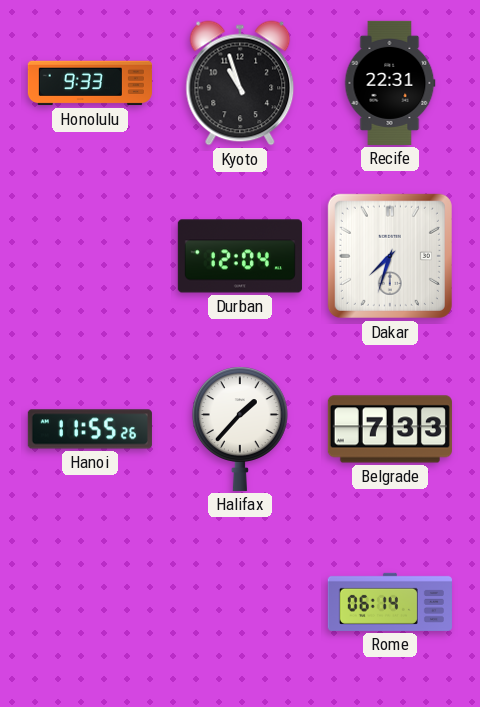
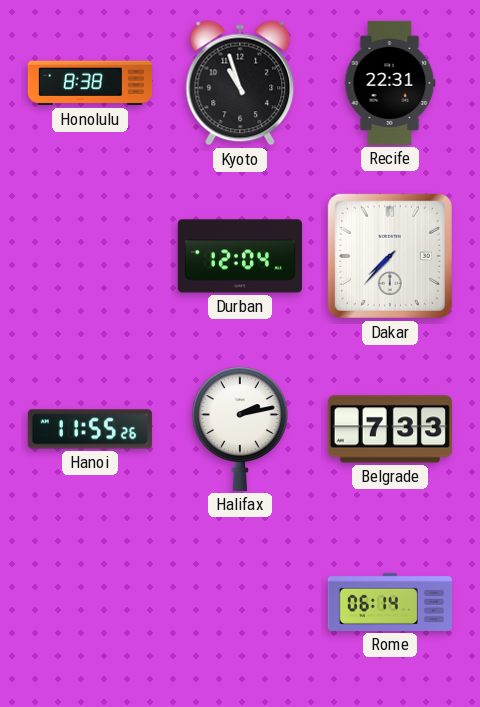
Honolulu: 9:33 -> 8:38 (90, 83)
Dakar: 7:33 -> 7:37 (390, 256)
Halifax: 1:37 -> 2:13 (240, 429)
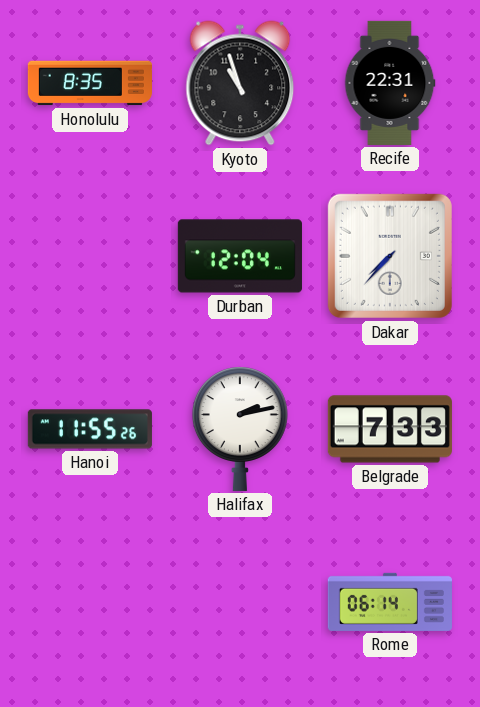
Honolulu: 8:38 -> 8:35 (90, 83)
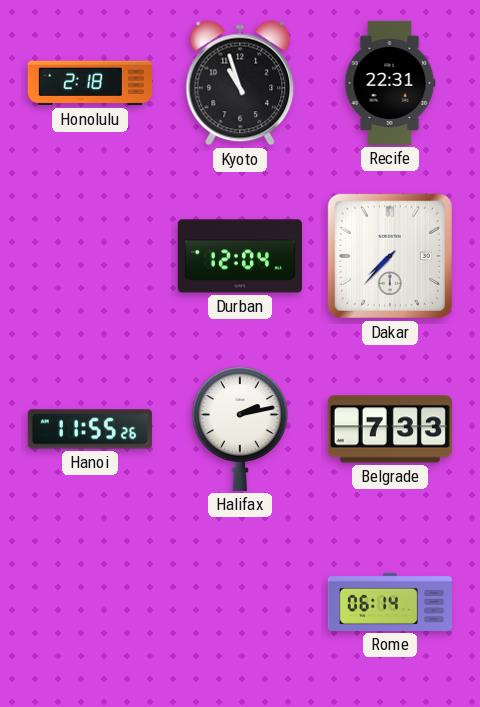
Honolulu: 8:35 -> 2:18 (90, 83)
